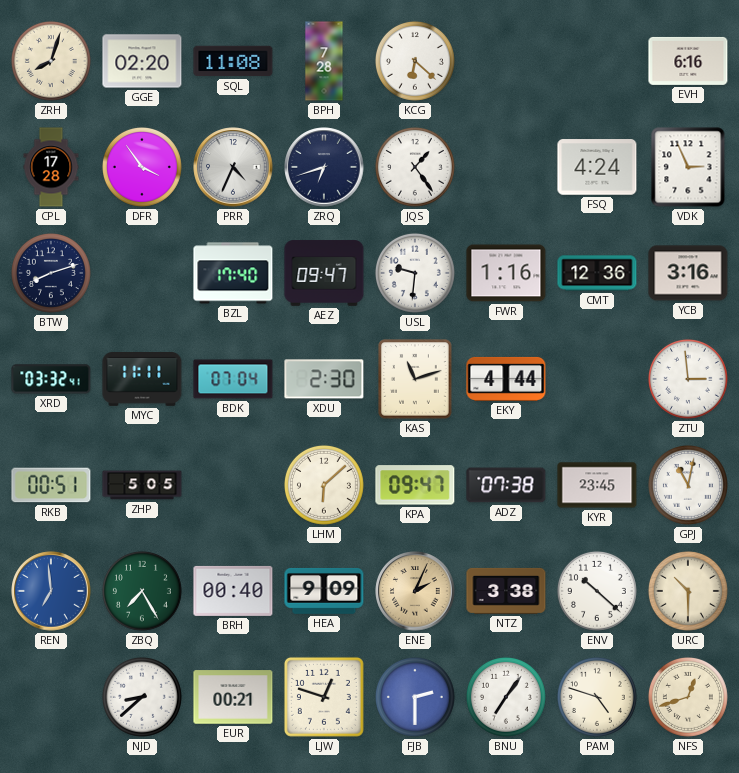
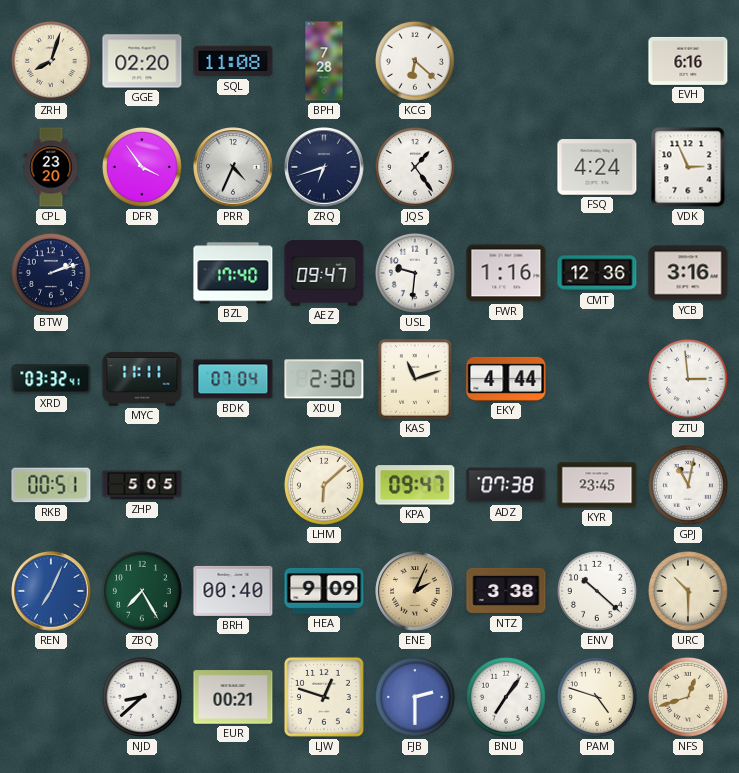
CPL: 17:28 -> 23:20 (51, 167)
BTW: 8:12 -> 2:12 (51, 273)
REN: 6:59 -> 7:04 (51, 591)
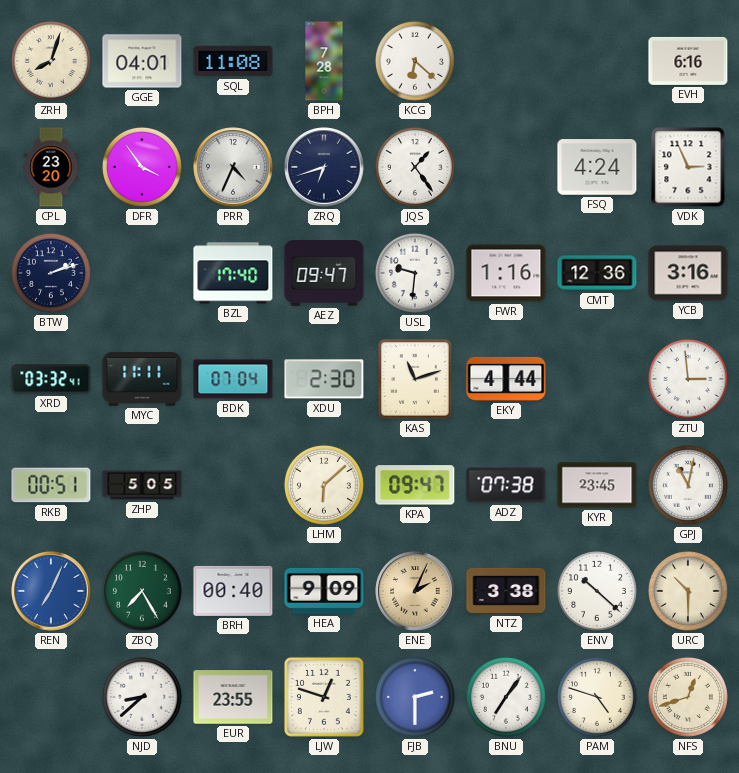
GGE: 02:20 -> 04:01 (142, 61)
EUR: 00:21 -> 23:55 (233, 697)
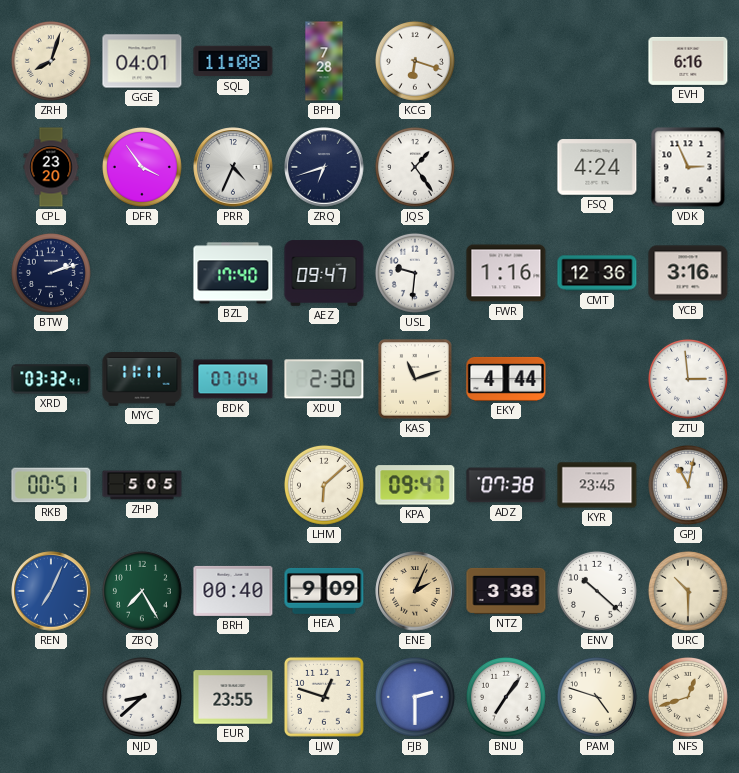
KCG: 6:22 -> 6:18 (415, 61)
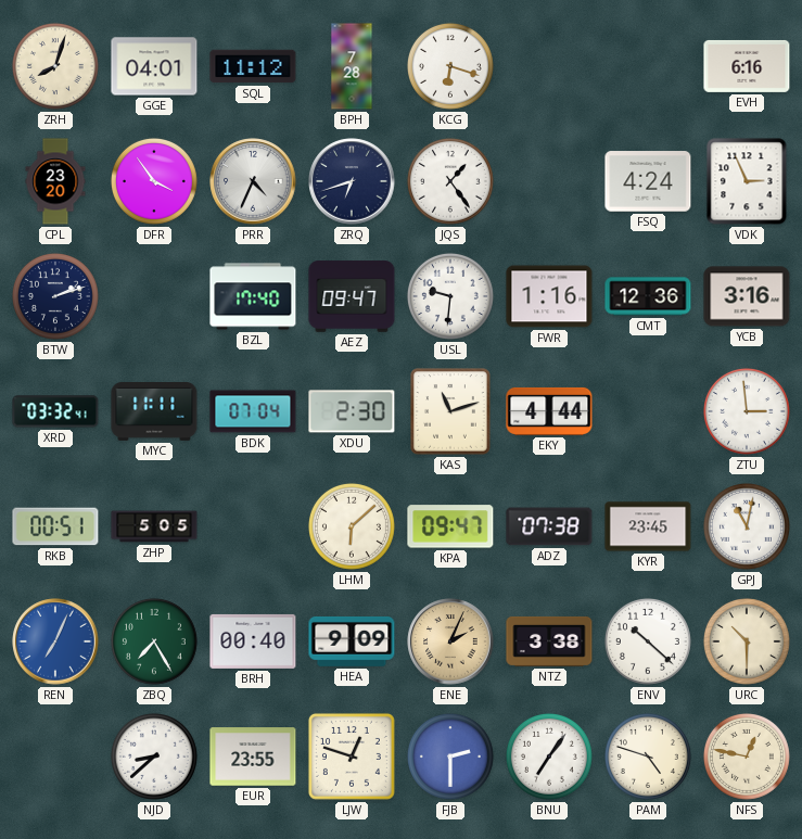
SQL: 11:08 -> 11:12 (253, 66)
NFS: 12:42 -> 12:47 (747, 757)
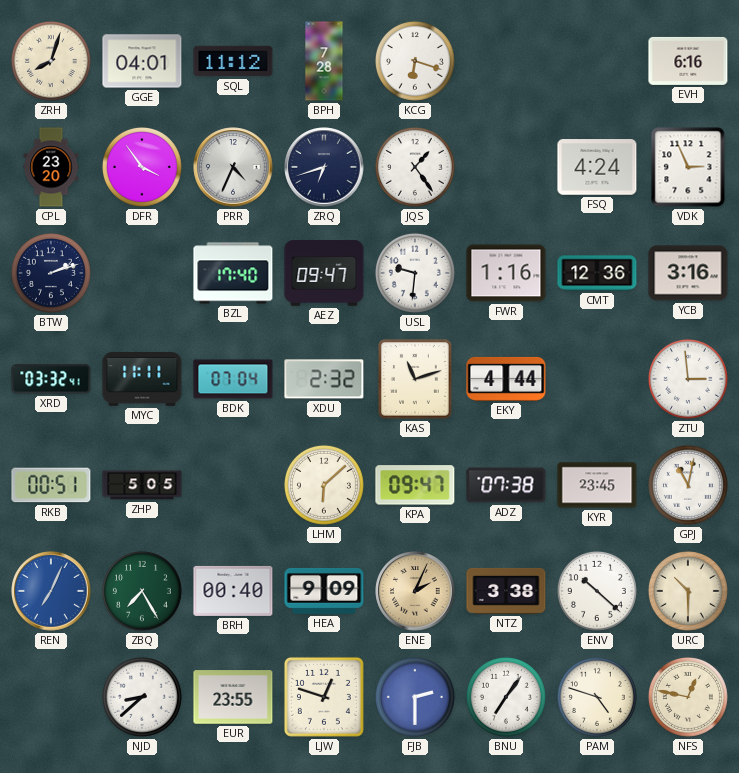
XDU: 2:30 -> 2:32 (324, 379)
